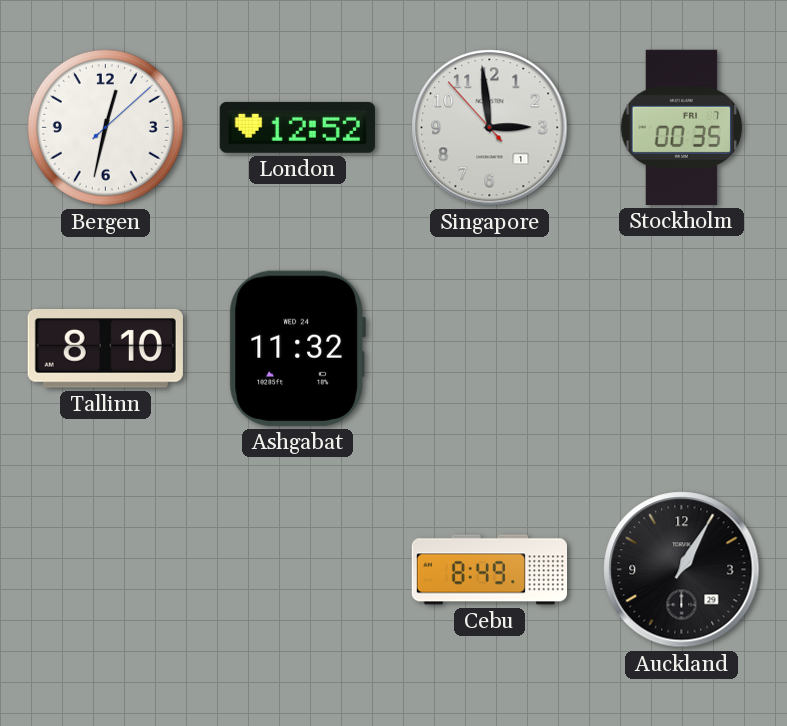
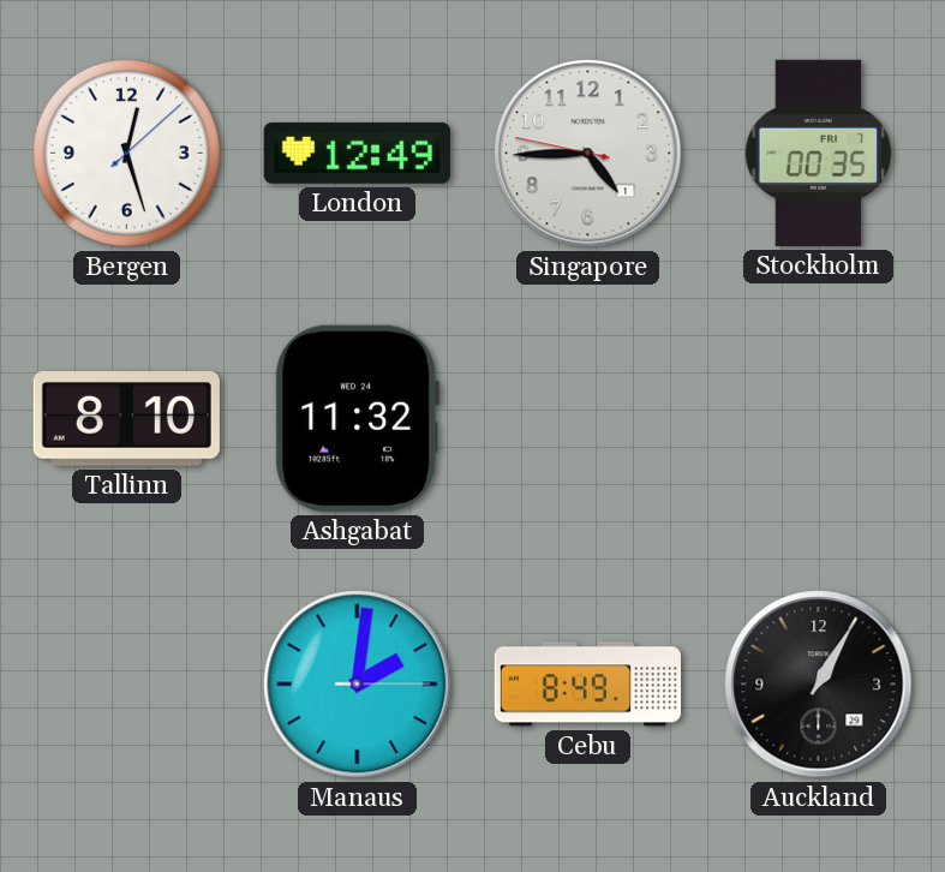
Bergen: 12:32 -> 12:27 (126, 153)
London: 12:52 -> 12:49 (357, 153)
Singapore: 2:58 -> 4:44 (588, 154)
Manaus: none -> 2:01 (358, 685)
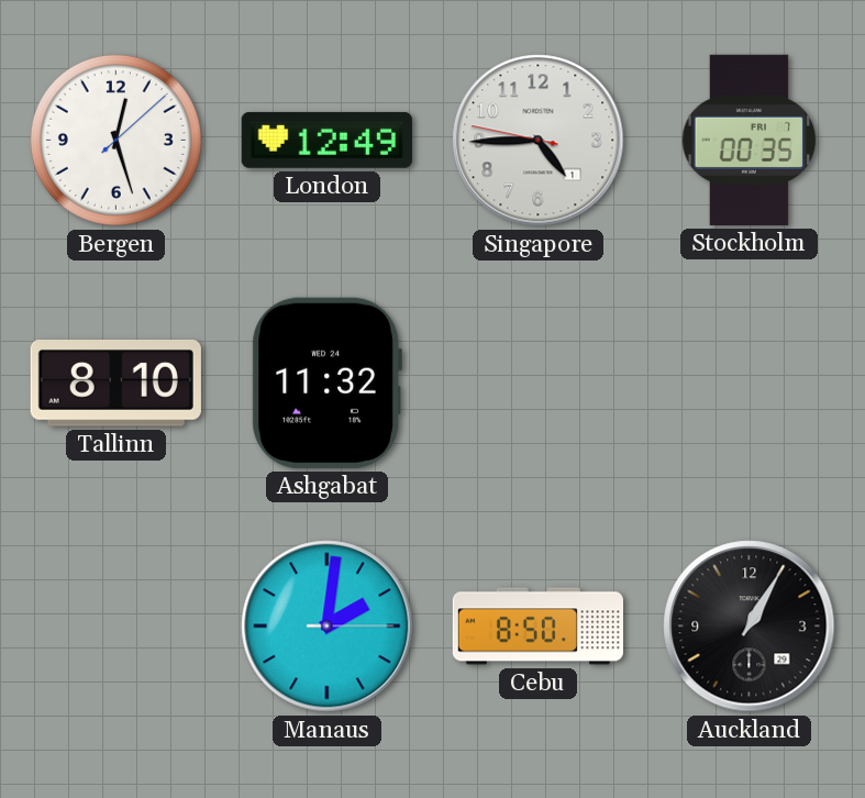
Cebu: 8:49 -> 8:50 (537, 627)
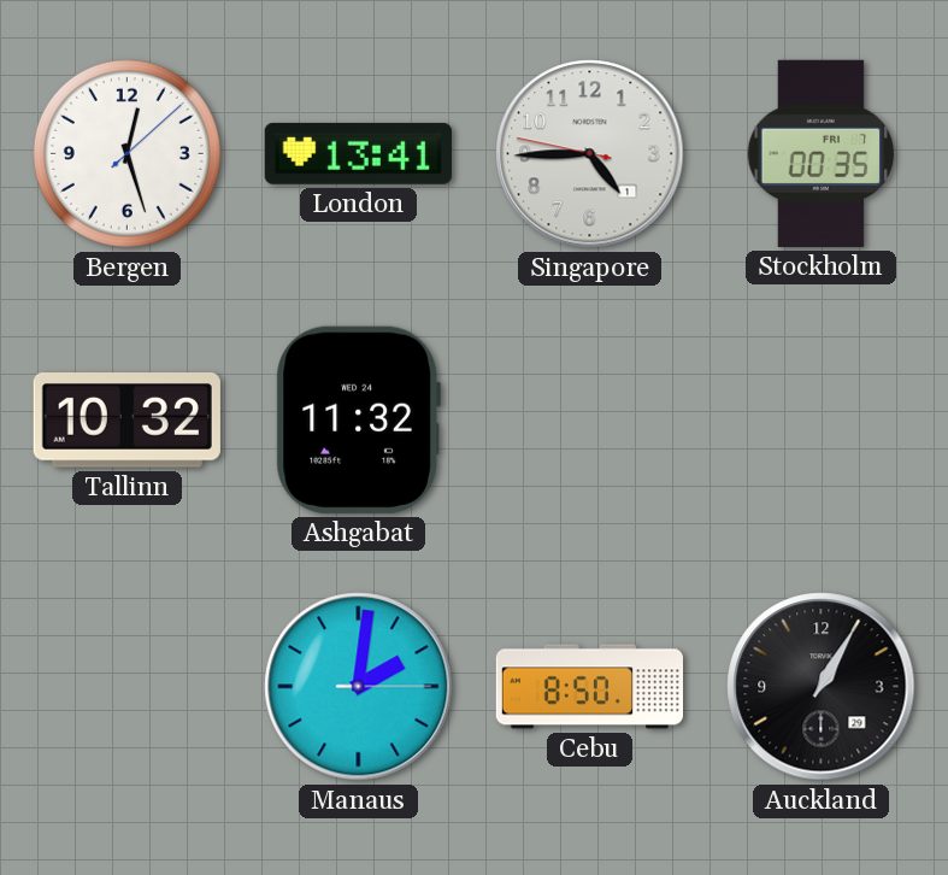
London: 12:49 -> 13:41 (358, 153)
Tallinn: 8:10 -> 10:32 (126, 421)
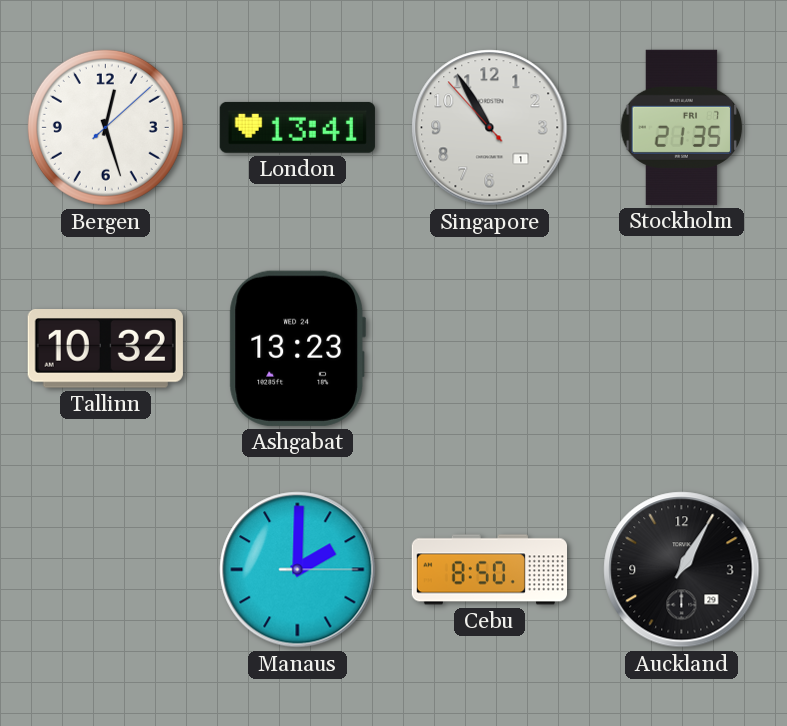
Singapore: 4:44 -> 10:54 (490, 128)
Stockholm: 00:35 -> 21:35 (682, 127)
Ashgabat: 11:32 -> 13:23 (297, 348)
Manaus: 2:01 -> 2:00 (298, 570)
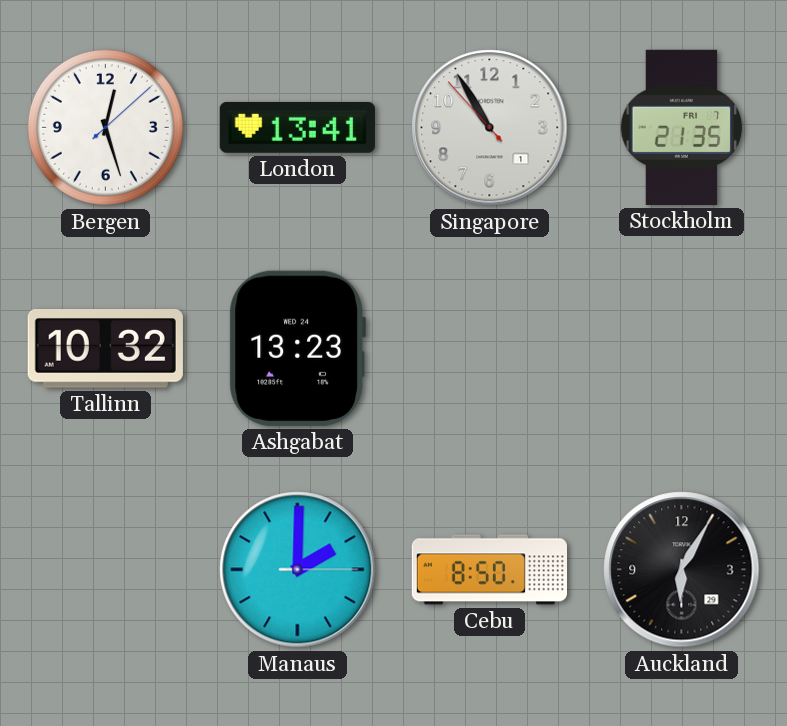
Auckland: 1:05 -> 6:05 (682, 570)
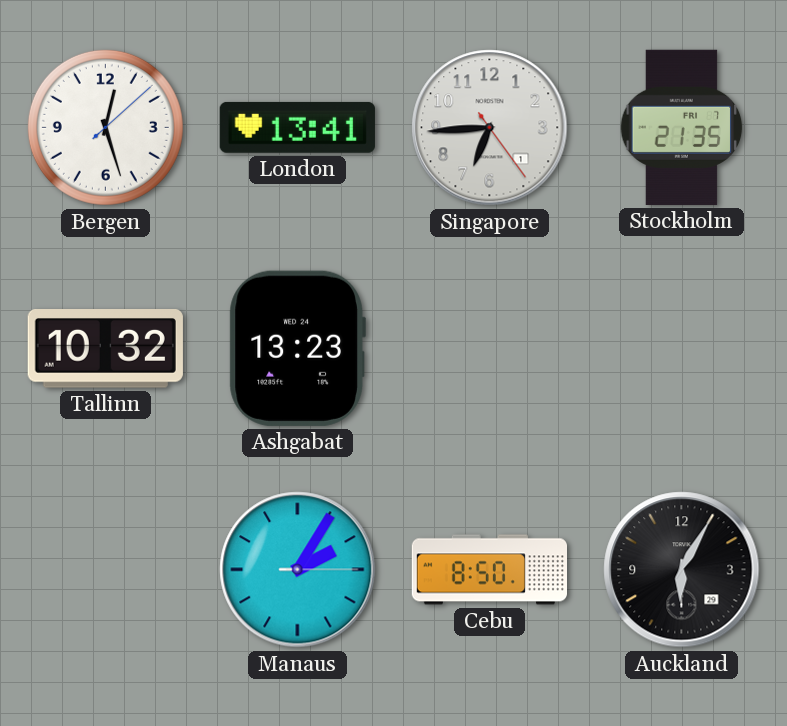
Singapore: 10:54 -> 6:44 (490, 128)
Manaus: 2:00 -> 2:05 (298, 570)
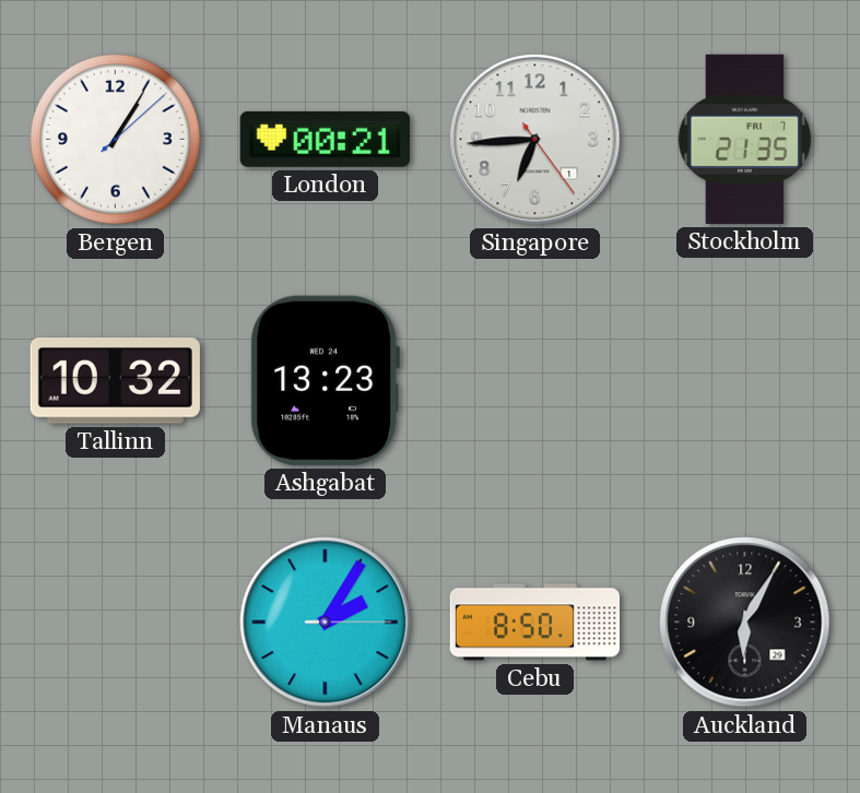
Bergen: 12:27 -> 1:05 (115, 139)
London: 13:41 -> 00:21 (325, 139)
